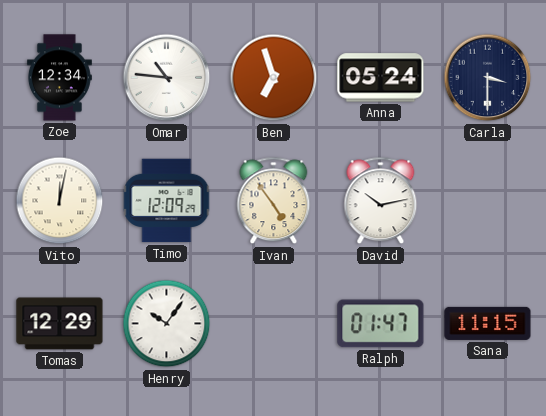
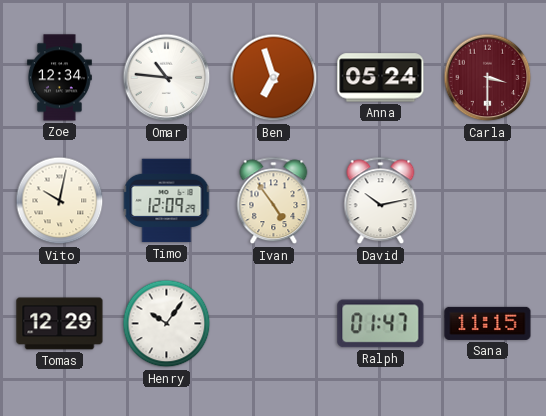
Carla dial: navy -> burgundy (488, 78)
Vito: 12:02 -> 10:02 (60, 201)
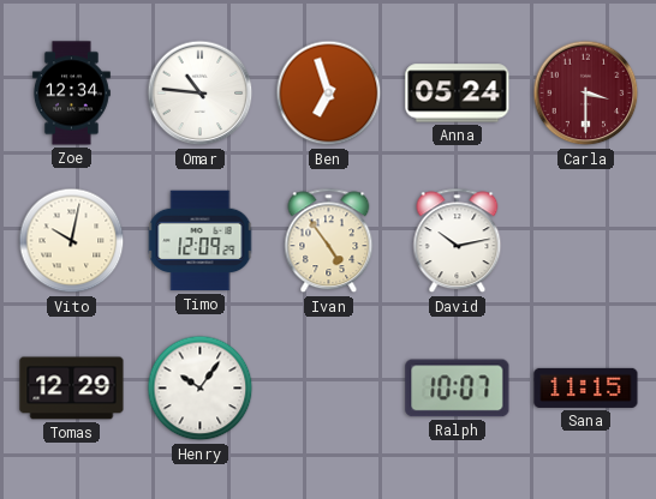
Ralph: 01:47 -> 10:07 (458, 389)
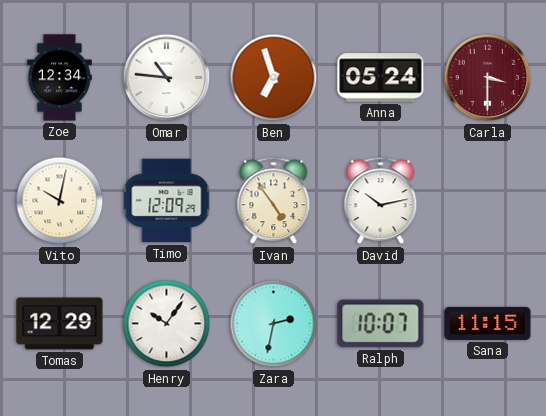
Zara: none -> 2:32 (274, 324)
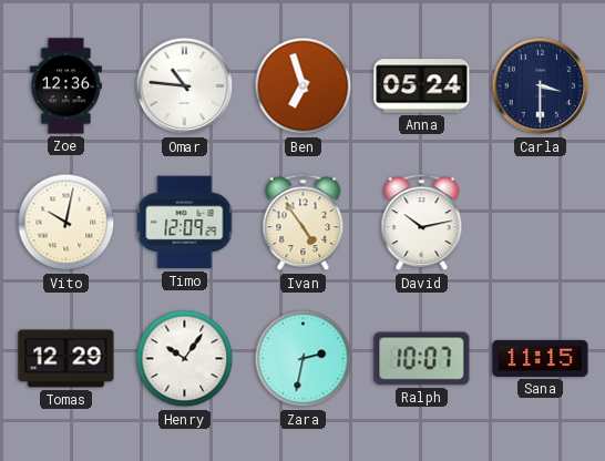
Zoe: 12:34 -> 12:36 (65, 86)
Carla dial: burgundy -> navy (541, 86)
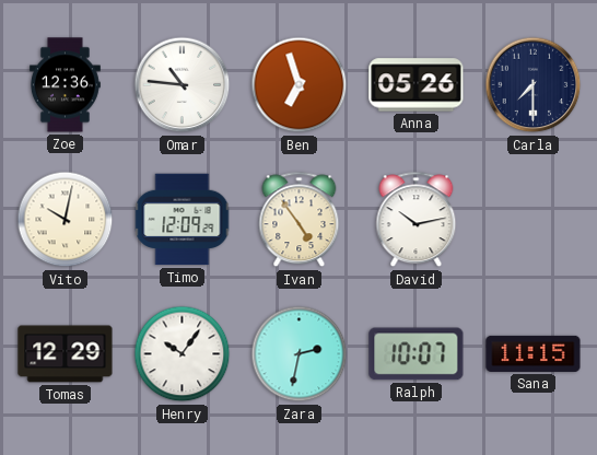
Anna: 05:24 -> 05:26 (417, 85)
Carla: 3:30 -> 7:30 (534, 85)
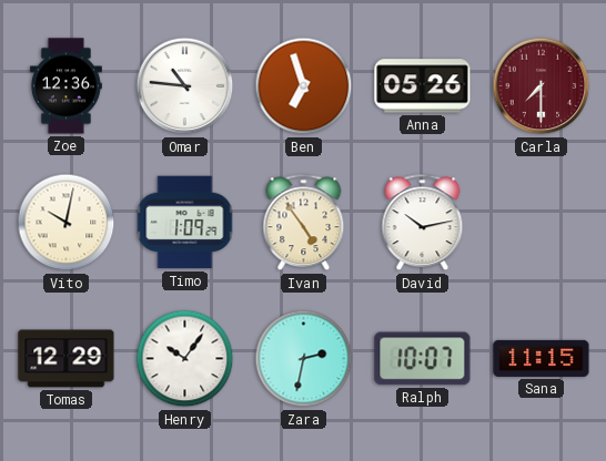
Carla dial: navy -> burgundy (542, 86)
Timo: 12:09 -> 1:09 (185, 223)
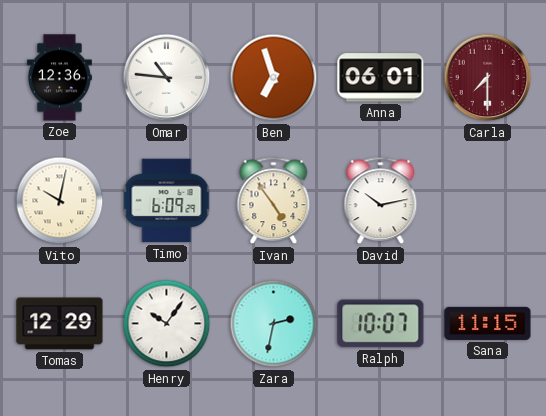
Anna: 05:26 -> 06:01 (381, 78)
Timo: 1:09 -> 6:09 (167, 201)
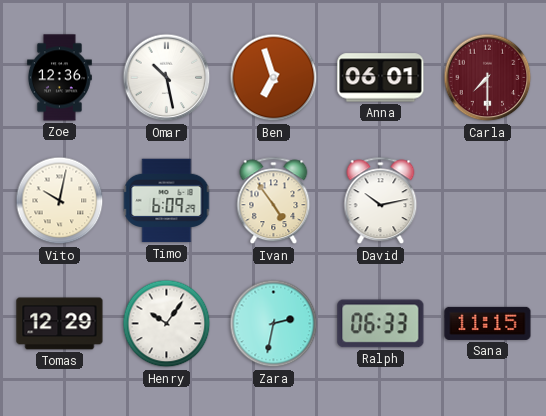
Omar: 10:46 -> 10:28 (167, 78)
Ralph: 10:07 -> 06:33 (381, 324)
